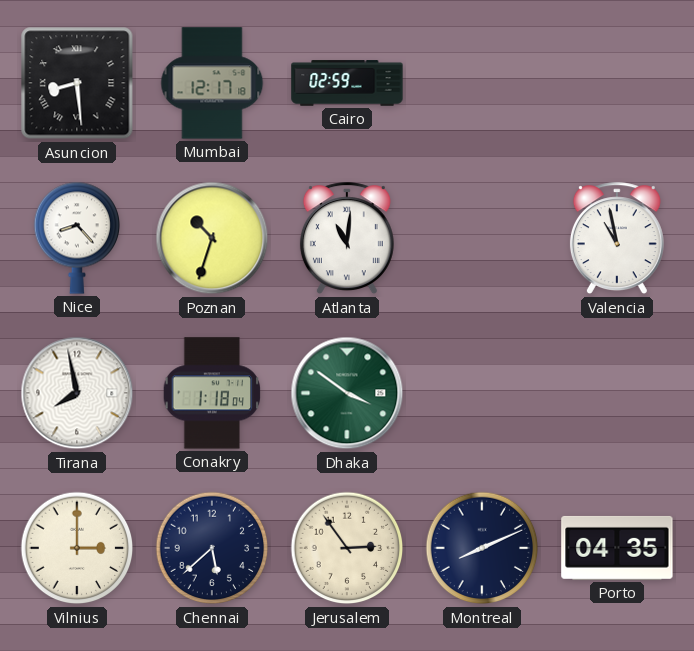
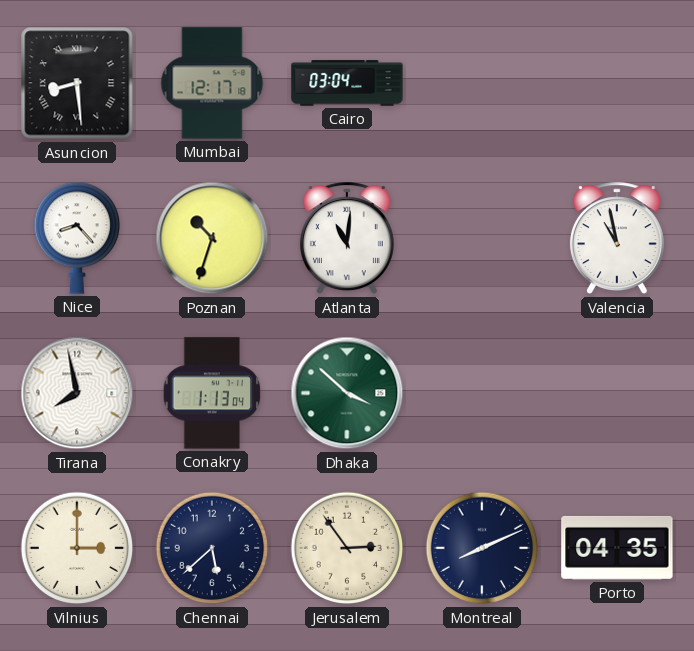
Cairo: 02:59 -> 03:04 (347, 83)
Conakry: 1:18 -> 1:13 (212, 393)
Dhaka: 3:51 -> 3:52 (347, 393)
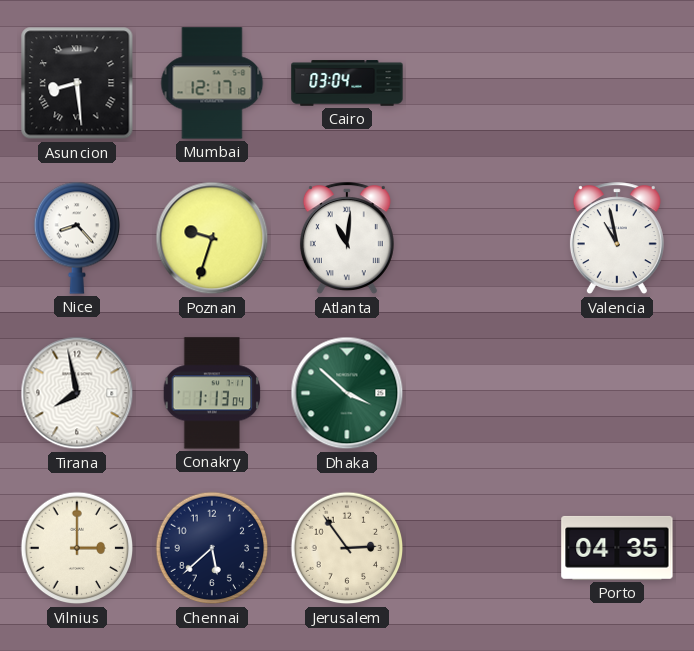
Poznan: 10:33 -> 9:33 (212, 238)
Montreal: 8:11 -> none (482, 548)
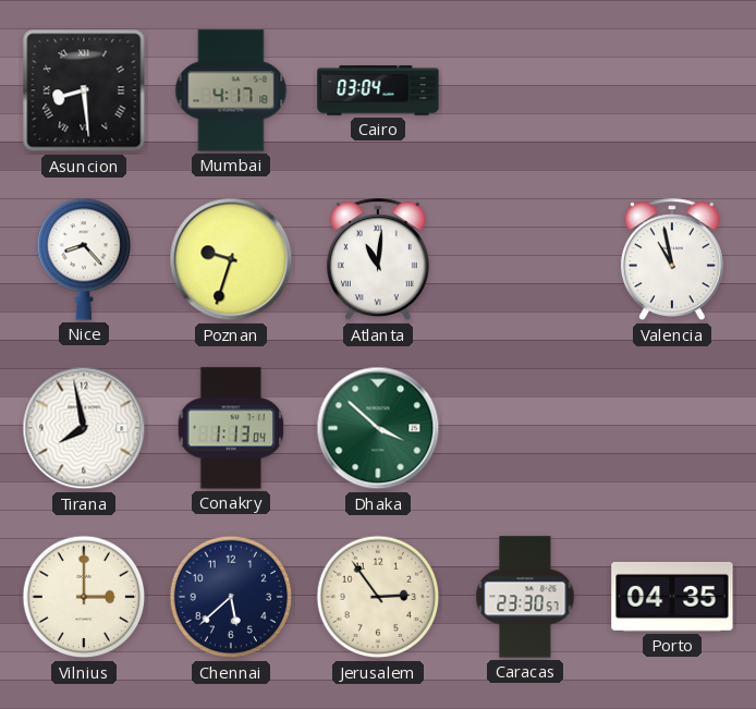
Mumbai: 12:17 -> 4:17 (231, 90)
Caracas: none -> 23:30 (525, 597)
